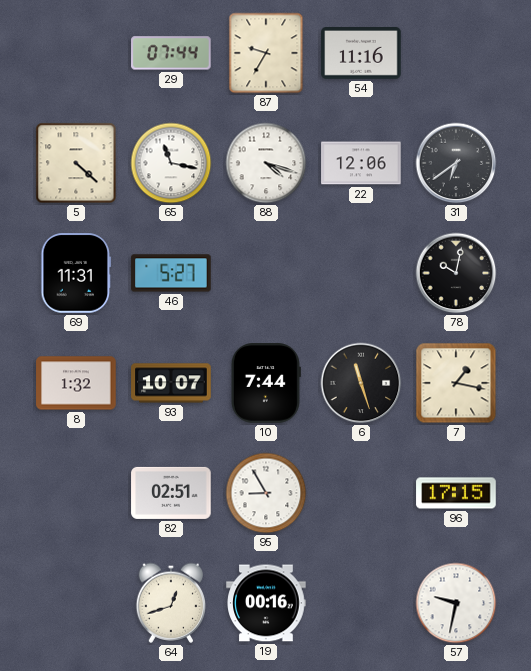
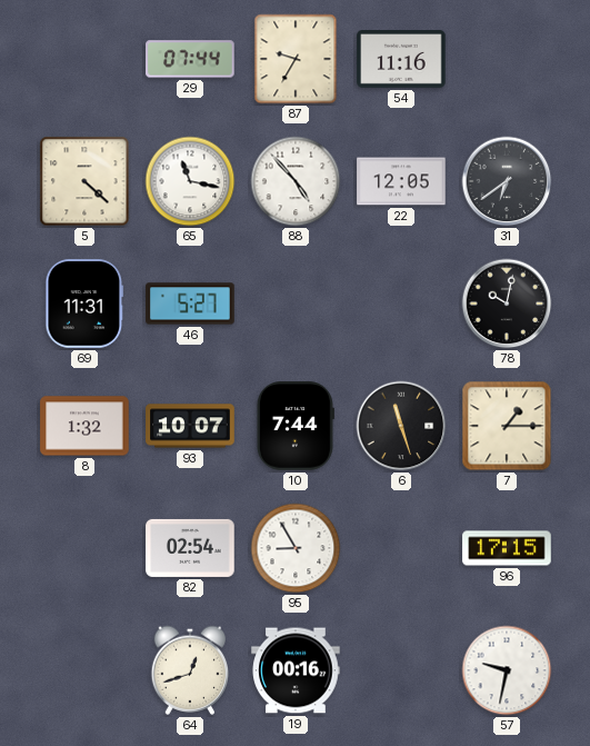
88: 4:18 -> 4:53 (296, 181)
22: 12:06 -> 12:05 (401, 181)
7: 1:17 -> 1:15 (507, 426)
82: 02:51 -> 02:54 (190, 548)
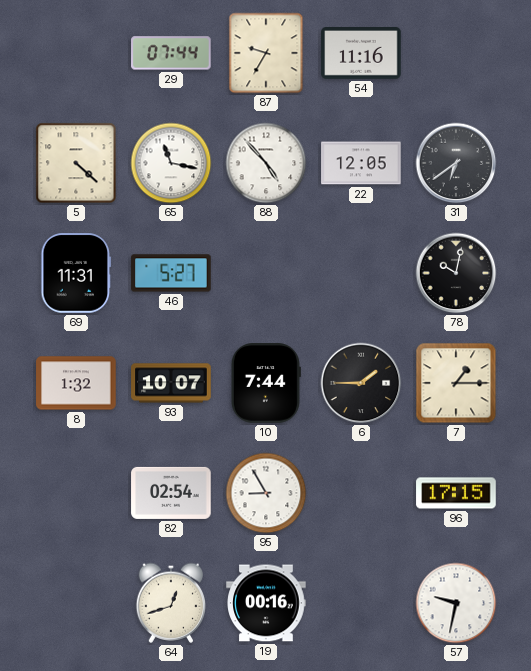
6: 11:27 -> 1:45 (361, 383)
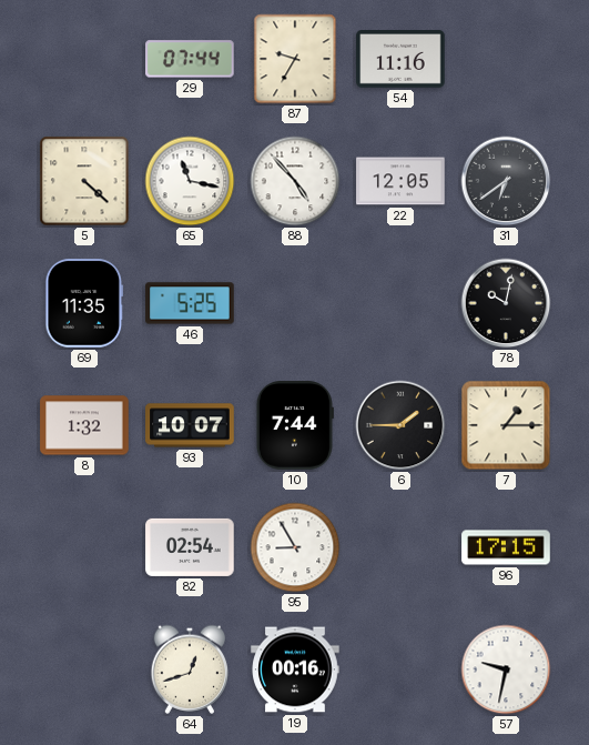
69: 11:31 -> 11:35 (84, 303)
46: 5:27 -> 5:25 (190, 303)
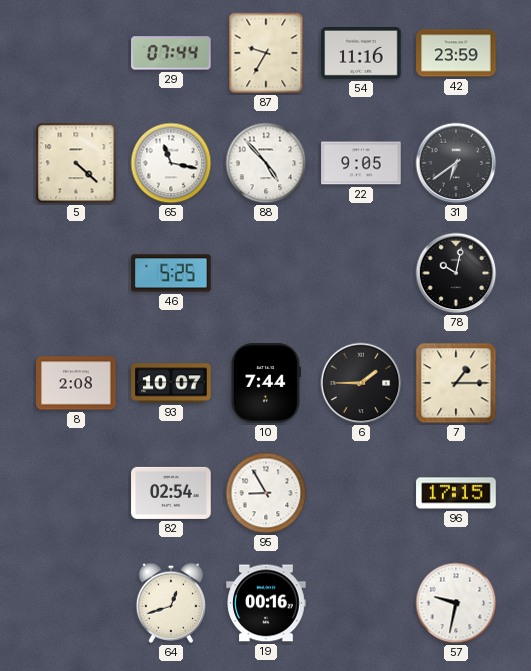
42: none -> 23:59 (456, 53)
22: 12:05 -> 9:05 (361, 163)
69: 11:35 -> none (84, 303)
8: 1:32 -> 2:08 (76, 383)
